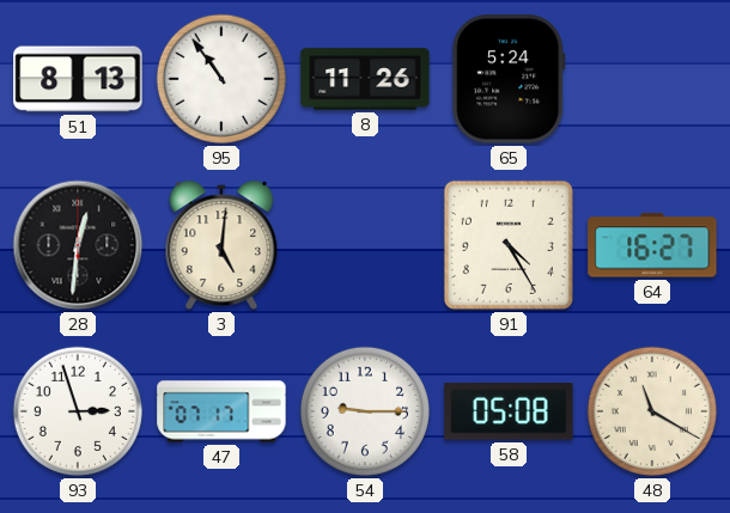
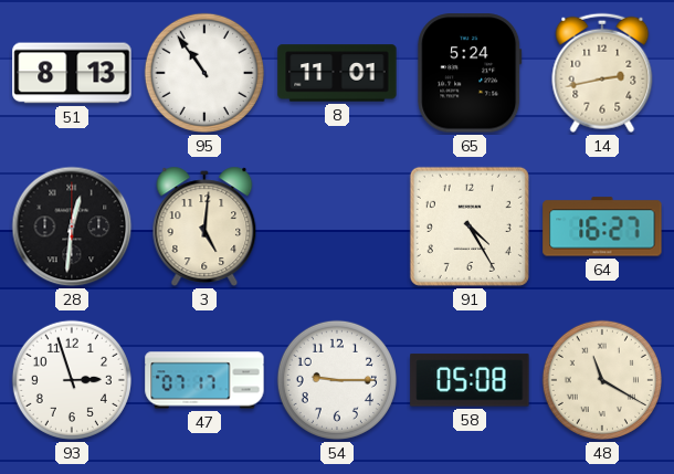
8: 11:26 -> 11:01 (337, 73)
14: none -> 2:43 (602, 73)
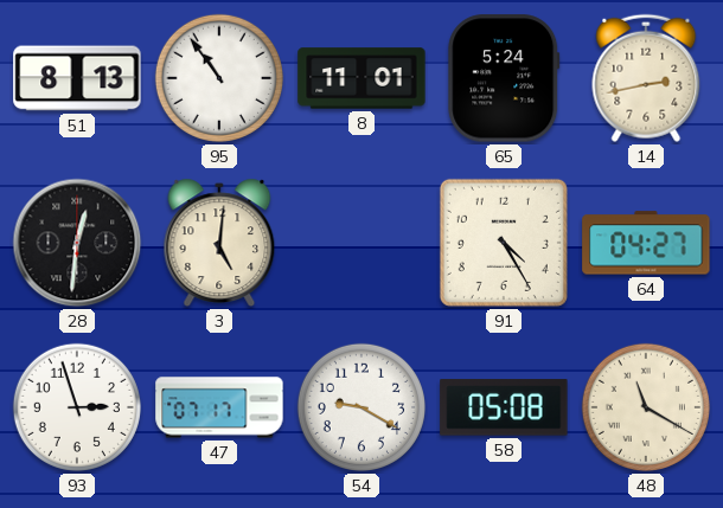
64: 16:27 -> 04:27 (646, 243)
54: 9:15 -> 9:20 (361, 407)
